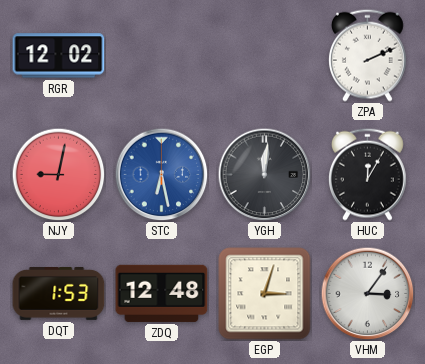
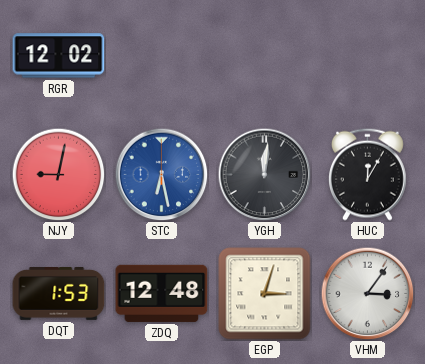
ZPA: 2:11 -> none (367, 55)
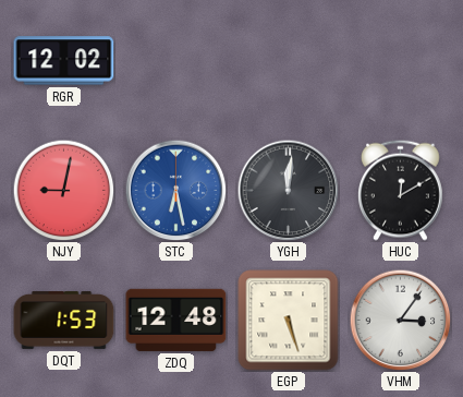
HUC: 12:05 -> 12:10 (400, 190)
EGP: 3:03 -> 5:27 (289, 321)
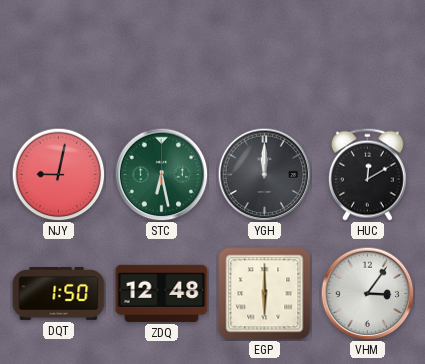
RGR: 12:02 -> none (64, 61)
STC dial: blue -> green (161, 174)
YGH: 12:01 -> 12:00 (264, 174)
DQT: 1:53 -> 1:50 (59, 294)
EGP: 5:27 -> 6:00 (265, 294)
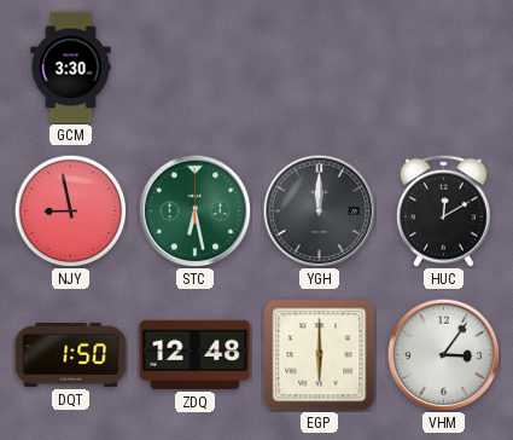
GCM: none -> 3:30 (71, 68)
NJY: 9:02 -> 8:58 (70, 210)
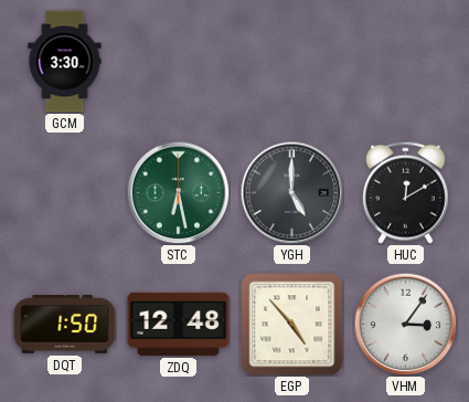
NJY: 8:58 -> none (70, 210)
YGH: 12:00 -> 5:00 (291, 192)
EGP: 6:00 -> 4:53 (292, 325)
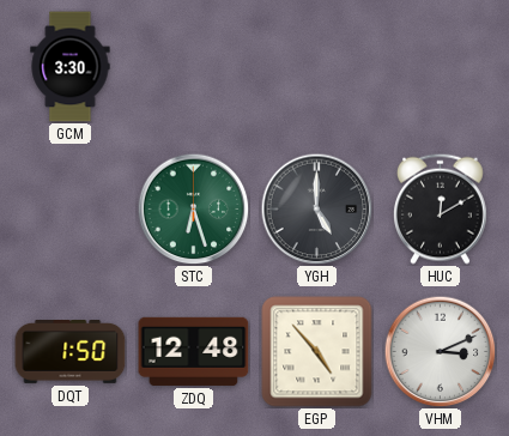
STC: 6:28 -> 6:27 (193, 208)
VHM: 3:06 -> 3:11 (440, 351)
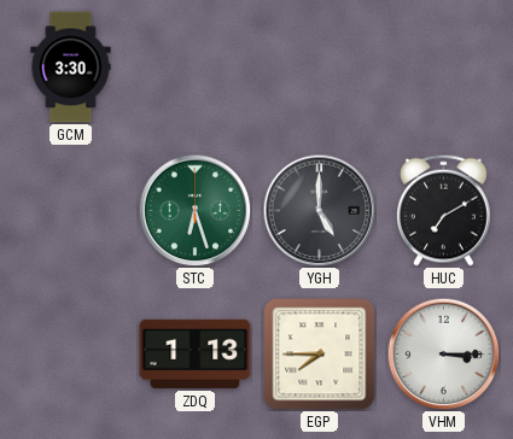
HUC: 12:10 -> 7:10 (443, 210)
DQT: 1:50 -> none (71, 352)
ZDQ: 12:48 -> 1:13 (196, 353)
EGP: 4:53 -> 7:45 (320, 355)
VHM: 3:11 -> 3:15 (443, 353)
